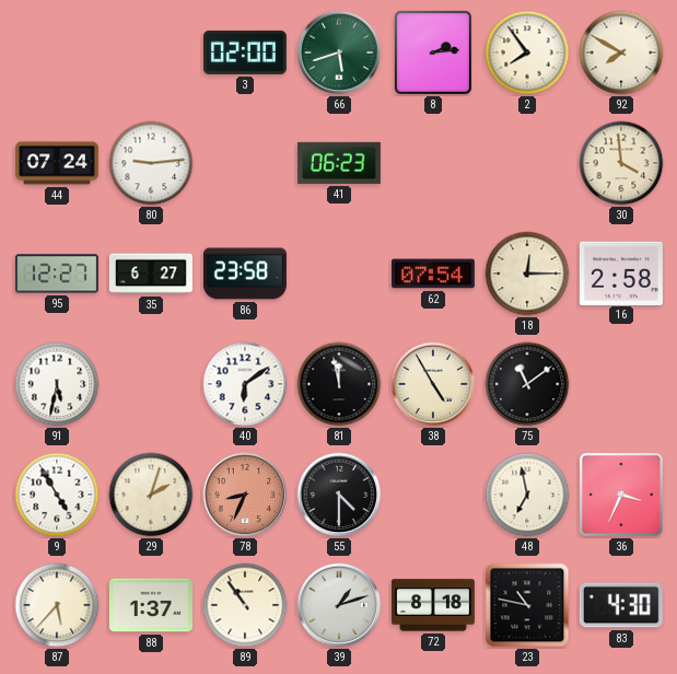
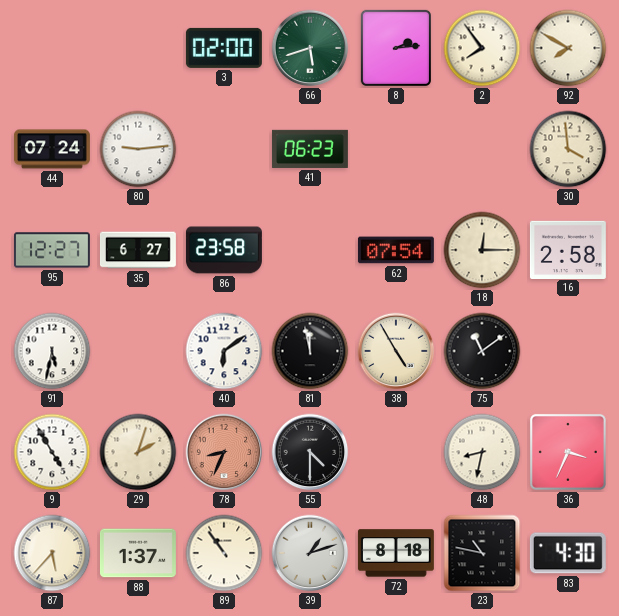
48: 6:58 -> 8:32 (482, 452)
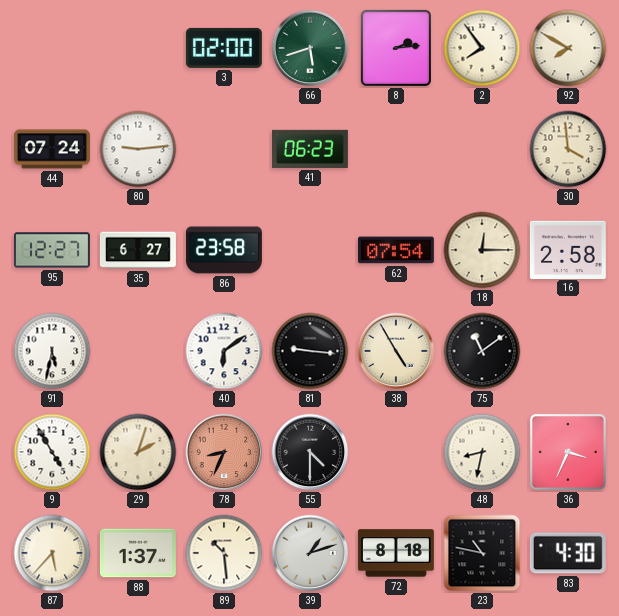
81: 11:58 -> 9:16 (310, 351)
89: 10:54 -> 10:29 (224, 553)
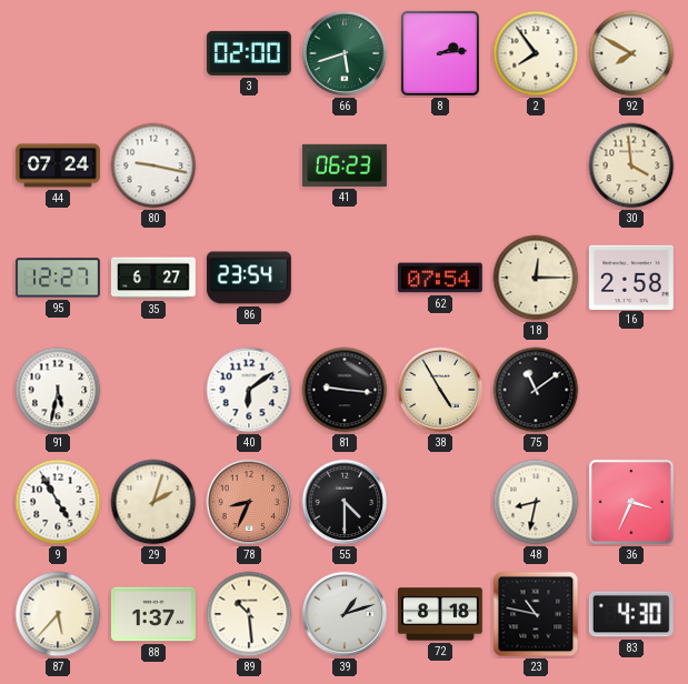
80: 9:14 -> 9:17 (153, 165)
86: 23:58 -> 23:54 (249, 278)
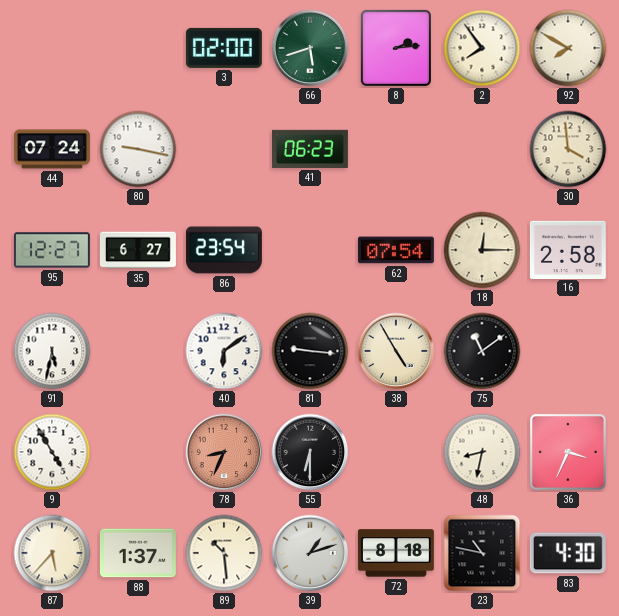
29: 2:03 -> none (153, 502)
55: 4:30 -> 6:30 (310, 452)
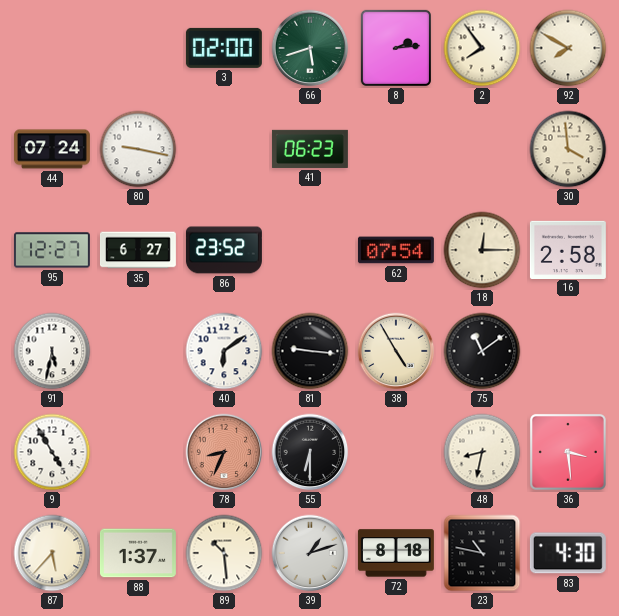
86: 23:54 -> 23:52 (224, 250)
36: 3:34 -> 3:29 (568, 452)
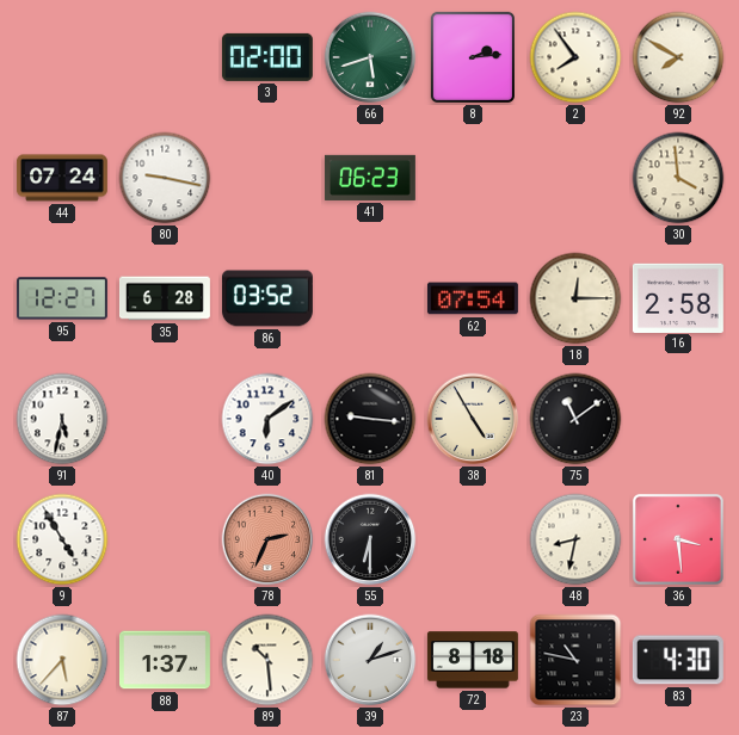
35: 6:27 -> 6:28 (165, 298)
86: 23:52 -> 03:52 (267, 298)
78: 8:34 -> 2:34 (267, 539)
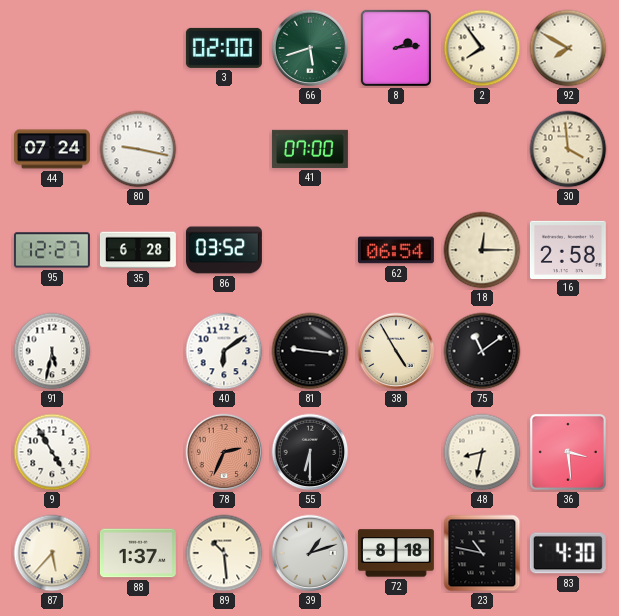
41: 06:23 -> 07:00 (310, 149)
62: 07:54 -> 06:54 (396, 250)
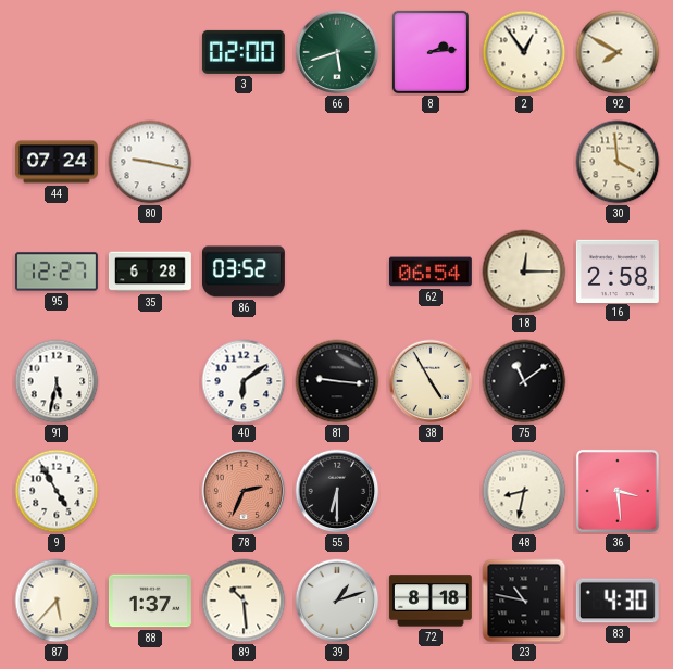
2: 7:54 -> 12:54 (524, 52)
41: 07:00 -> none (310, 149)
